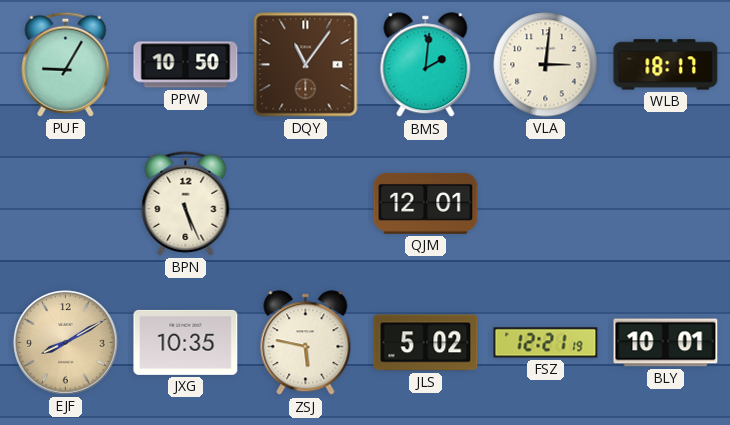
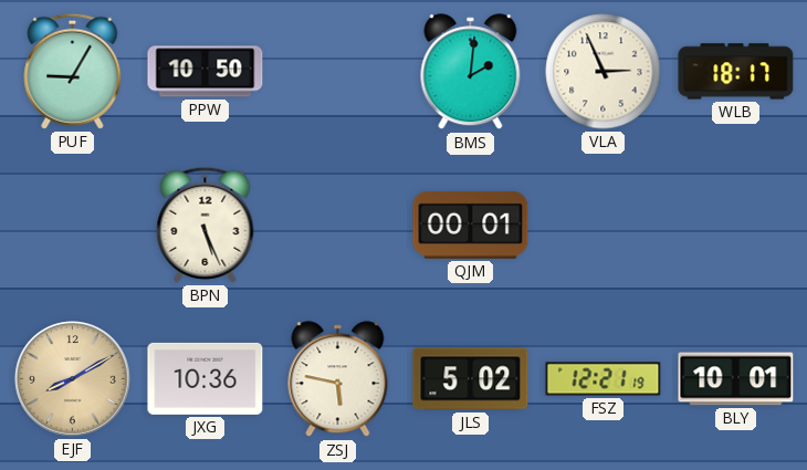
DQY: 11:06 -> none (306, 65)
VLA: 3:01 -> 2:56 (604, 72)
QJM: 12:01 -> 00:01 (471, 224)
JXG: 10:35 -> 10:36 (206, 378)
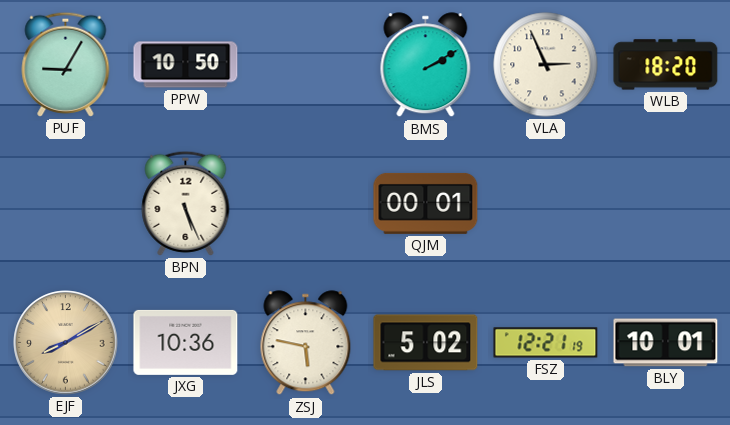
BMS: 2:01 -> 2:10 (426, 65)
WLB: 18:17 -> 18:20 (666, 65)
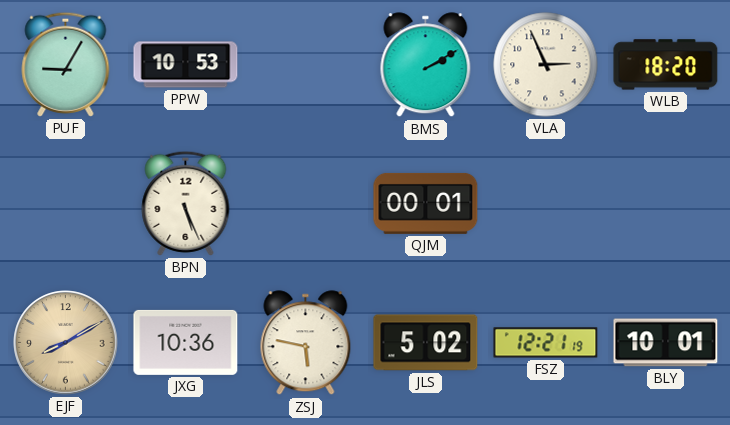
PPW: 10:50 -> 10:53 (186, 65)
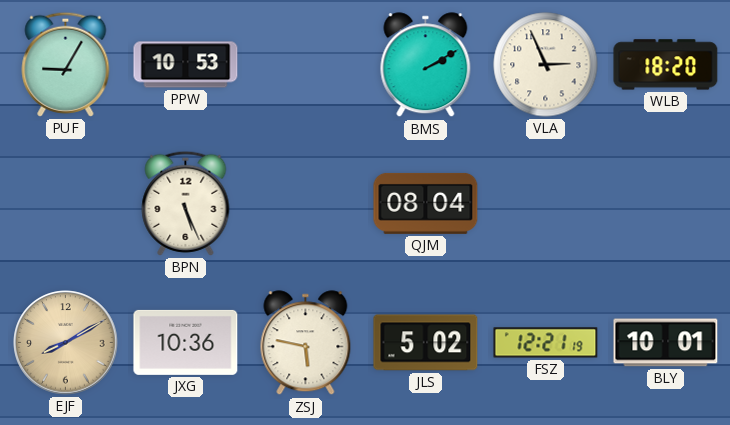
QJM: 00:01 -> 08:04 (426, 203)
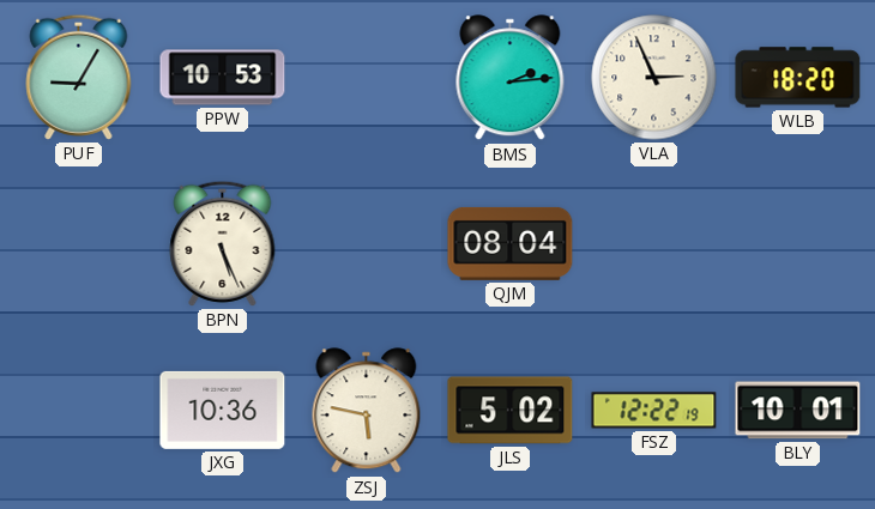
BMS: 2:10 -> 2:14 (511, 78)
EJF: 8:10 -> none (66, 343)
FSZ: 12:21 -> 12:22 (654, 411)
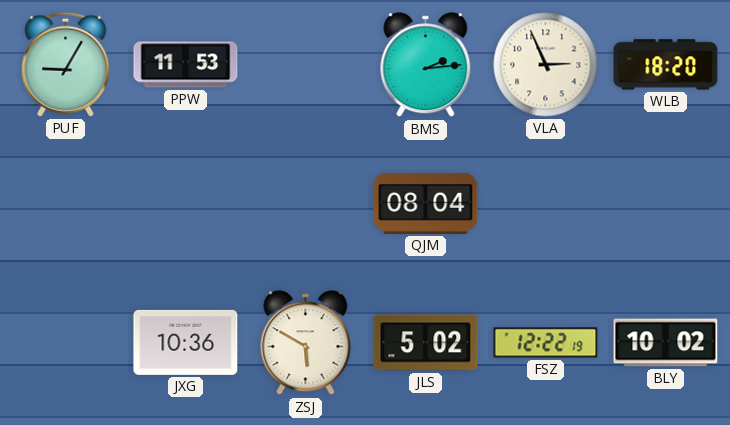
PPW: 10:53 -> 11:53 (186, 65)
BPN: 5:26 -> none (223, 243)
ZSJ: 5:47 -> 5:50 (306, 343)
BLY: 10:01 -> 10:02 (666, 343)
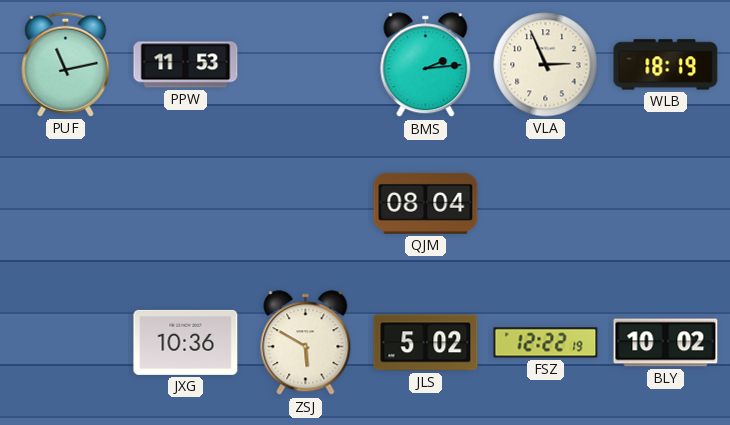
PUF: 9:05 -> 11:13 (66, 64)
WLB: 18:20 -> 18:19 (666, 65)
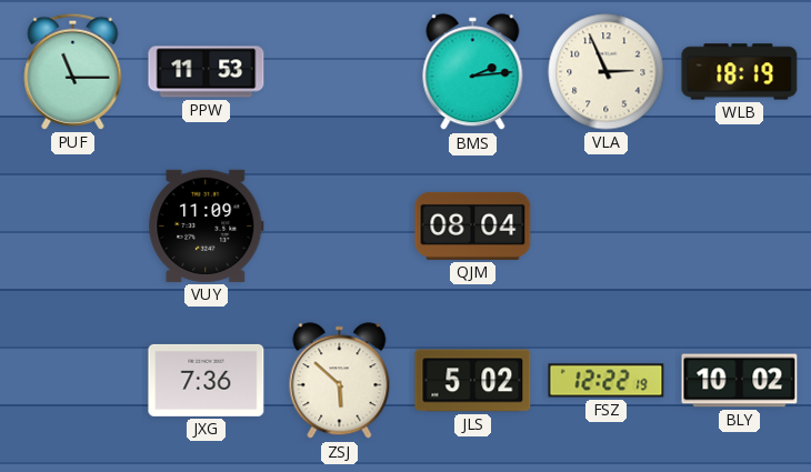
PUF: 11:13 -> 11:15 (73, 71)
VUY: none -> 11:09 (207, 225)
JXG: 10:36 -> 7:36 (207, 380)
ZSJ: 5:50 -> 5:52 (340, 381)
